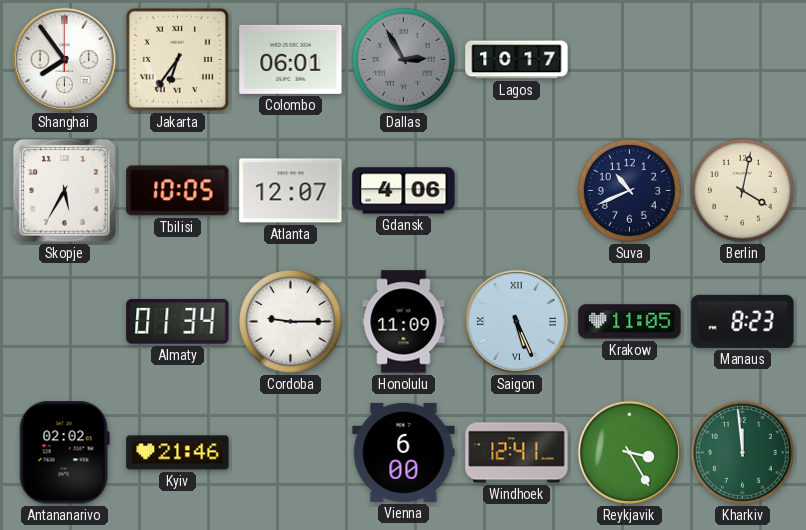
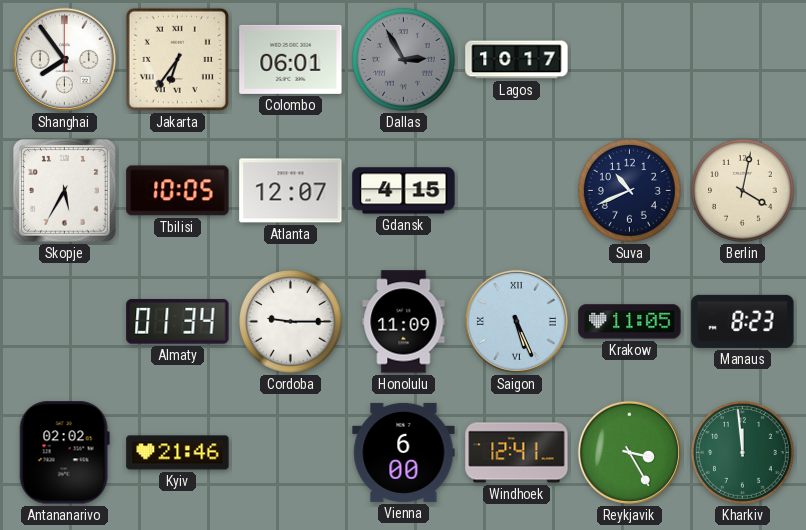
Gdansk: 4:06 -> 4:15 (404, 191)
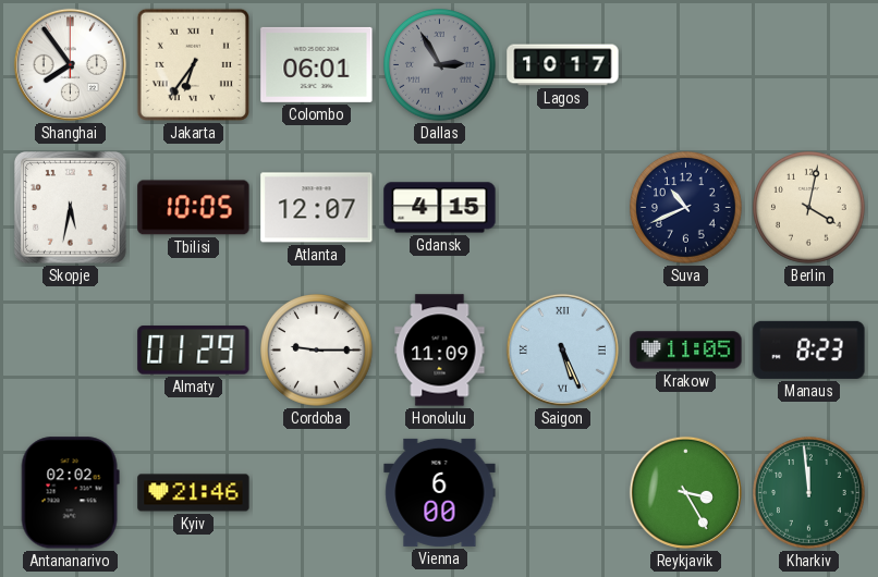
Skopje: 5:35 -> 5:32 (70, 207)
Almaty: 01:34 -> 01:29 (194, 351)
Windhoek: 12:41 -> none (517, 453)
